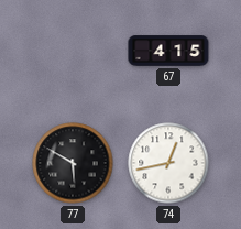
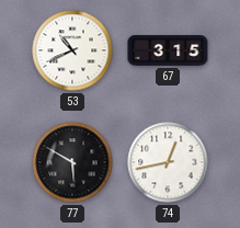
53: none -> 10:41 (72, 50)
67: 4:15 -> 3:15 (168, 50)
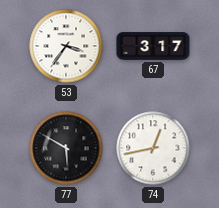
53: 10:41 -> 3:36 (66, 46)
67: 3:15 -> 3:17 (153, 46)
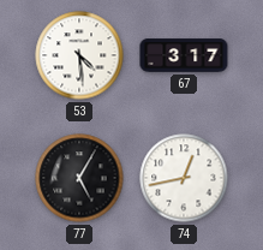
53: 3:36 -> 4:29 (79, 55)
77: 5:50 -> 5:05 (79, 178)
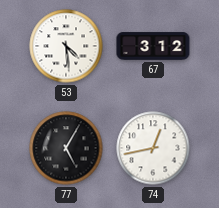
67: 3:17 -> 3:12 (153, 46)
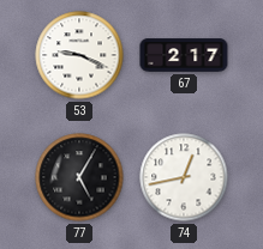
53: 4:29 -> 9:19 (79, 55)
67: 3:12 -> 2:17 (184, 55)
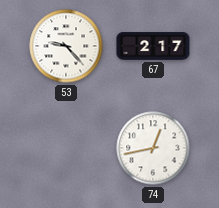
53: 9:19 -> 9:23 (66, 46)
77: 5:05 -> none (79, 177)
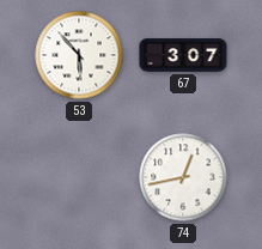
53: 9:23 -> 5:53 (79, 55)
67: 2:17 -> 3:07 (183, 55)
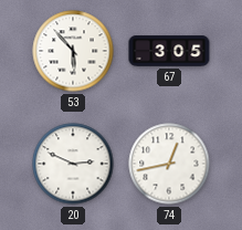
67: 3:07 -> 3:05 (169, 51)
20: none -> 2:49 (73, 164)
